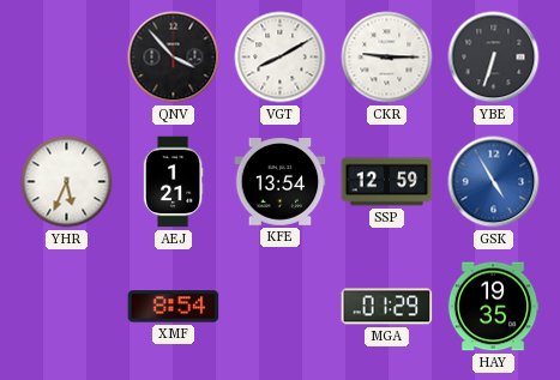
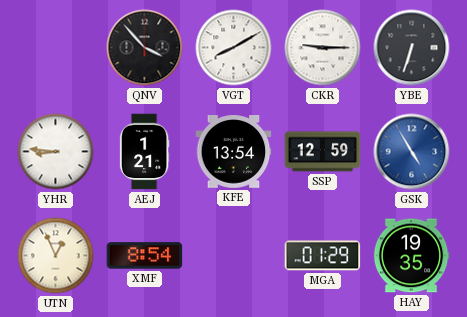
YHR: 5:34 -> 8:46 (56, 152)
UTN: none -> 12:56 (56, 256)
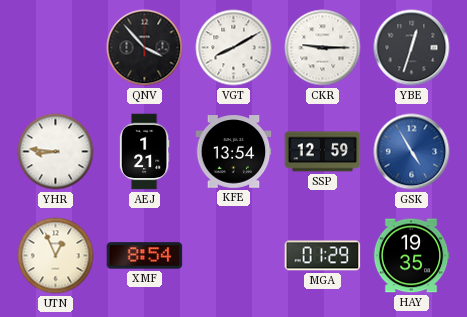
YBE: 6:33 -> 12:33 (412, 48)
